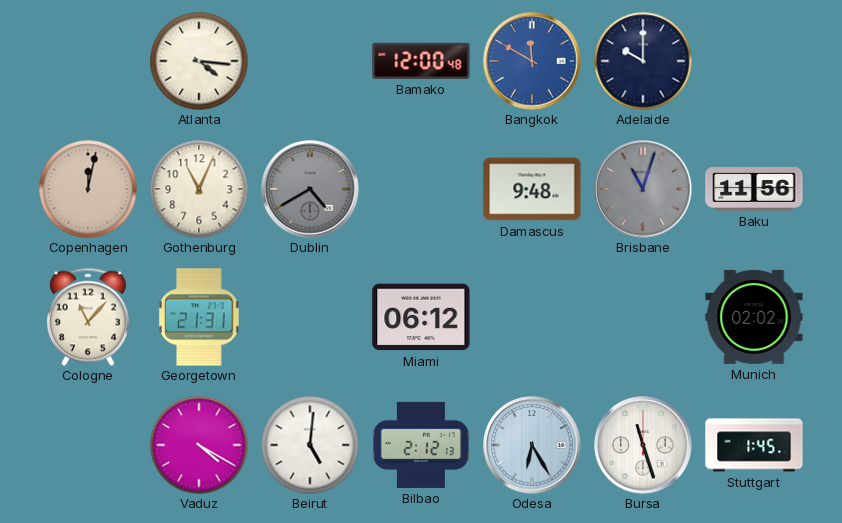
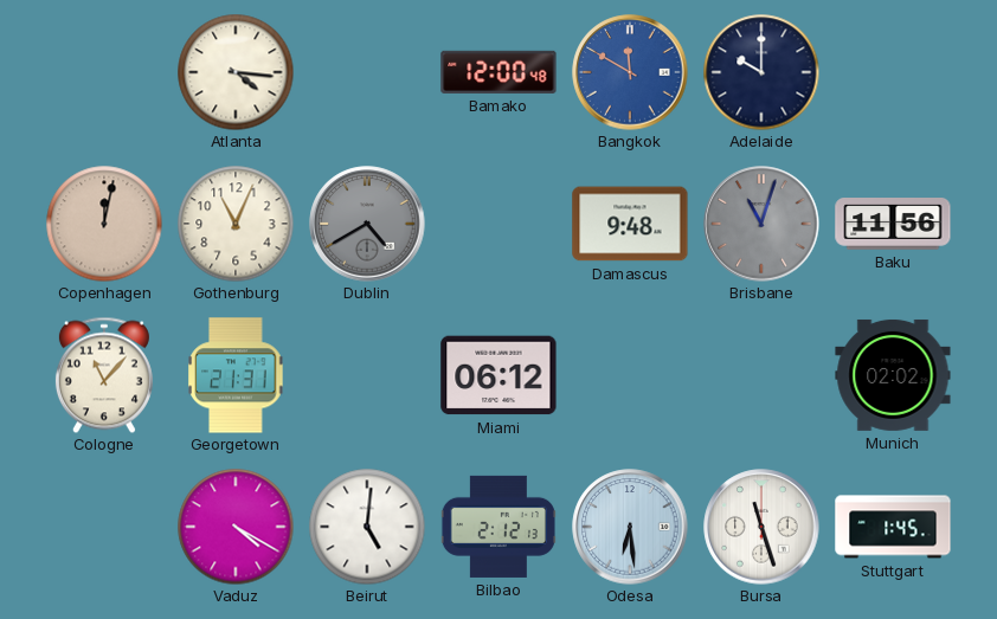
Odesa: 6:25 -> 6:29 (630, 527)
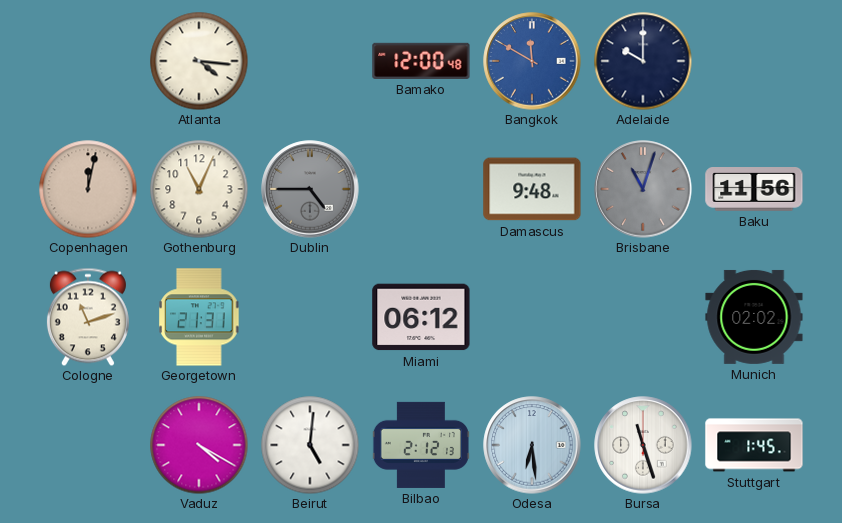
Dublin: 4:40 -> 4:45 (310, 189)
Cologne: 11:07 -> 11:12 (88, 317)
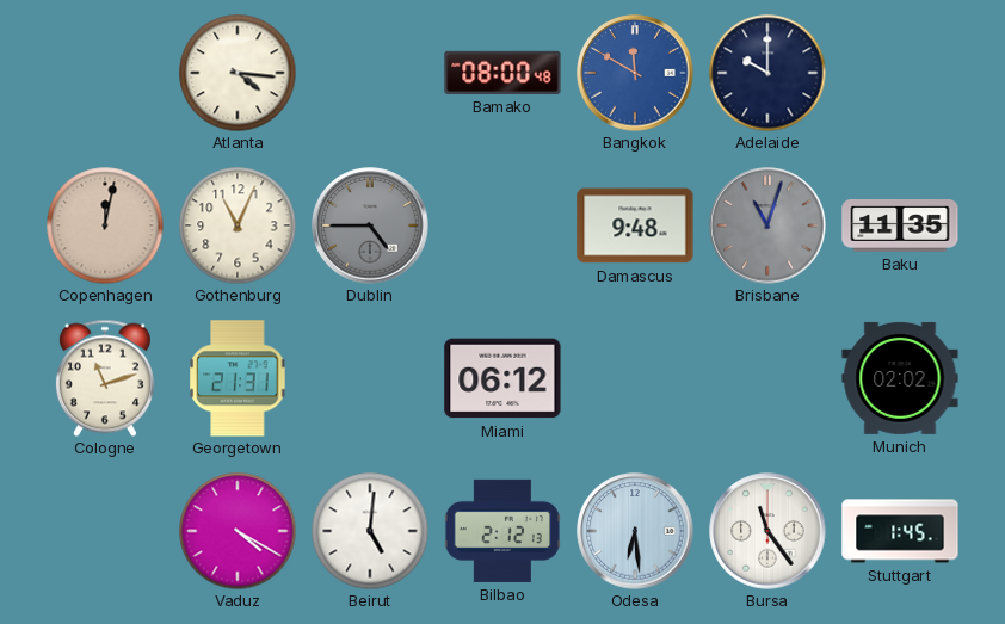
Bamako: 12:00 -> 08:00 (503, 73)
Baku: 11:56 -> 11:35 (900, 227)
Bursa: 11:27 -> 11:24 (767, 531)
